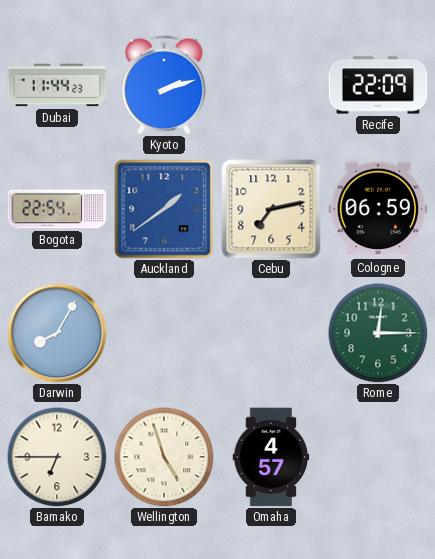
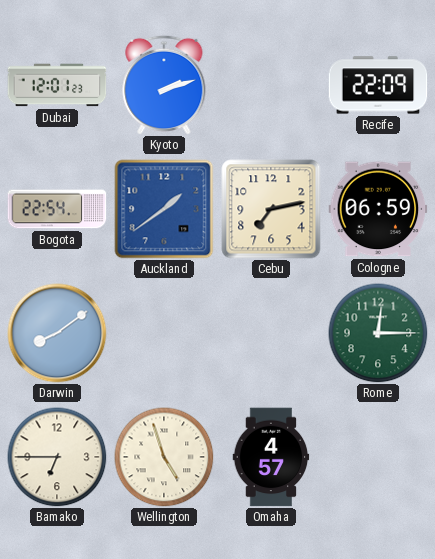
Dubai: 11:44 -> 12:01 (57, 85)
Darwin: 8:05 -> 8:09 (57, 333)
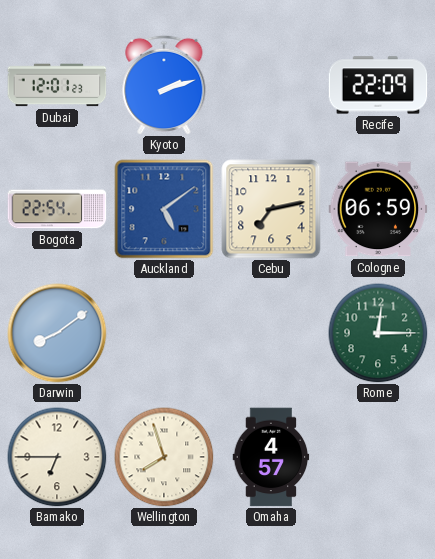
Auckland: 1:39 -> 5:09 (164, 209)
Wellington: 4:57 -> 7:57 (164, 457)
